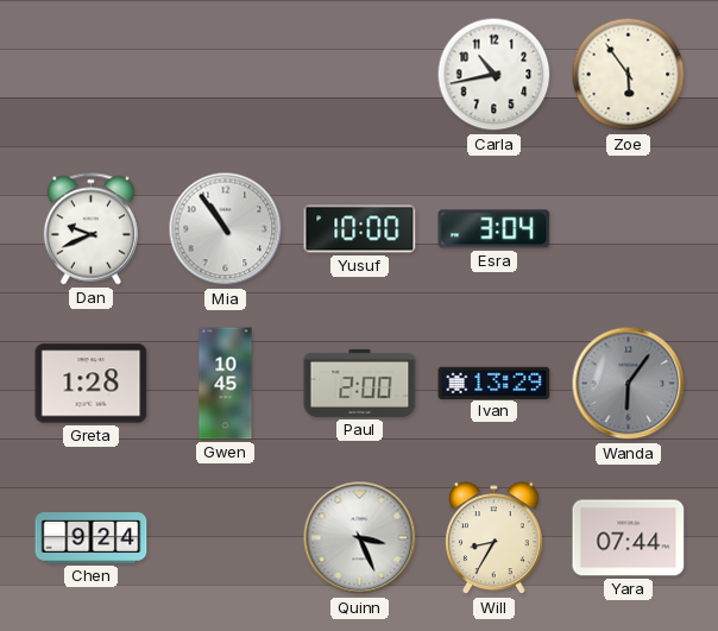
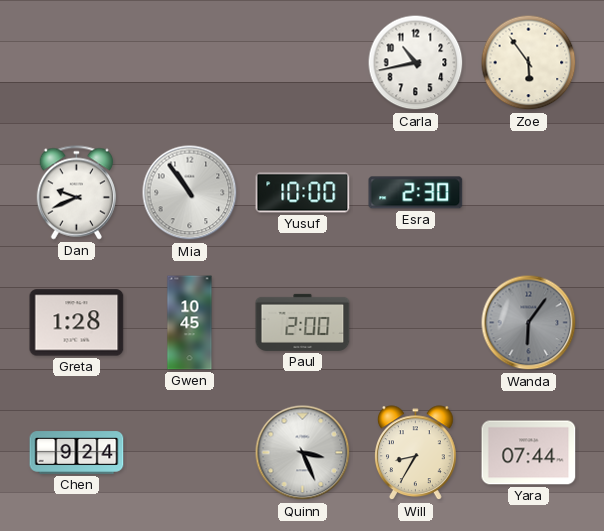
Esra: 3:04 -> 2:30 (416, 193)
Ivan: 13:29 -> none (495, 383)
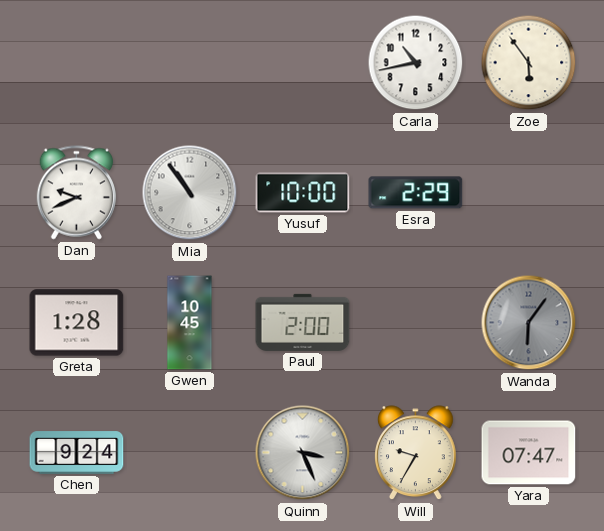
Esra: 2:30 -> 2:29 (416, 193)
Will: 8:35 -> 9:35 (416, 453)
Yara: 07:44 -> 07:47 (529, 453)
